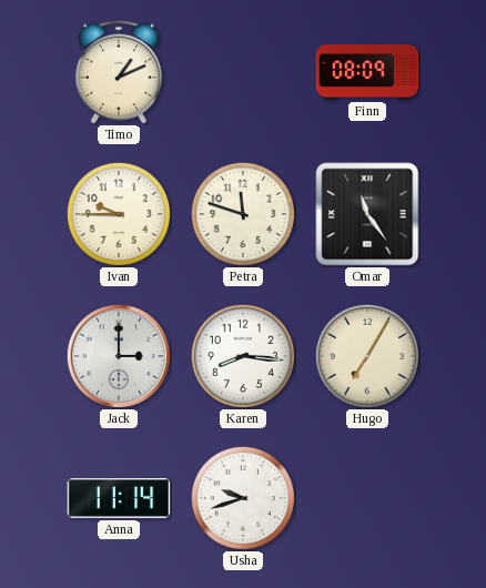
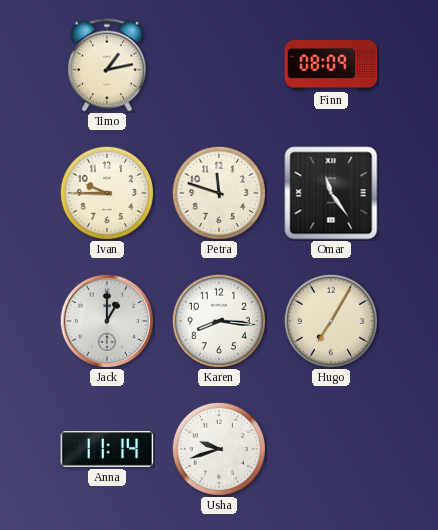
Timo: 1:11 -> 1:13 (107, 65)
Jack: 3:00 -> 1:00 (107, 321)
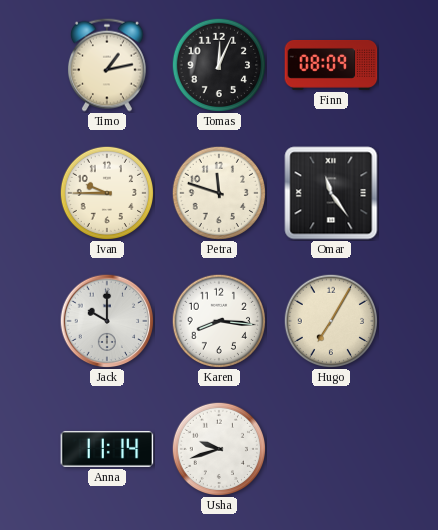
Tomas: none -> 12:04 (218, 64)
Jack: 1:00 -> 10:00 (107, 321)
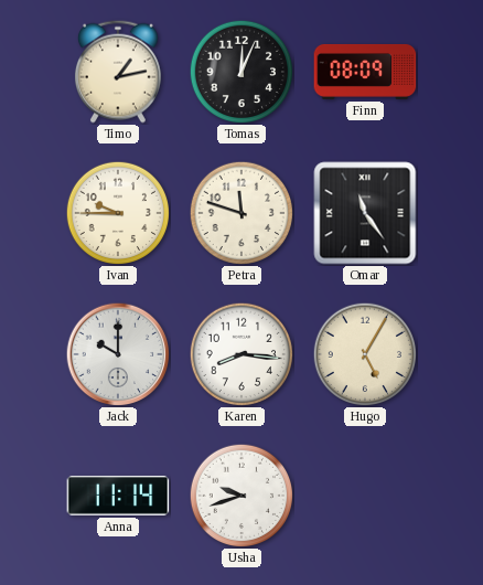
Hugo: 7:05 -> 5:05 (364, 353)
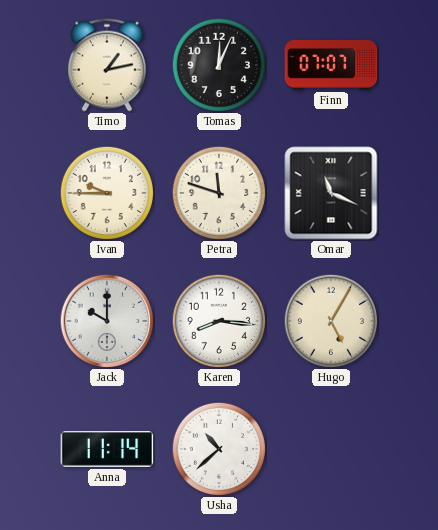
Finn: 08:09 -> 07:07 (331, 65)
Omar: 11:24 -> 11:19 (331, 193)
Usha: 9:42 -> 10:38 (218, 448)
